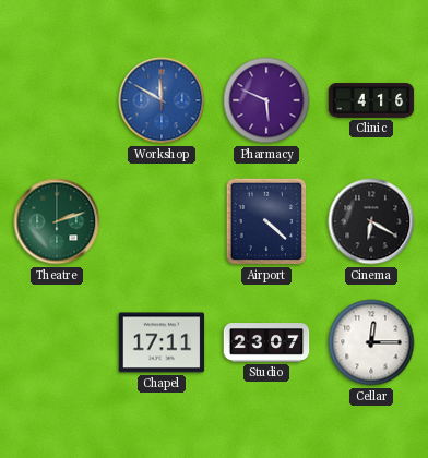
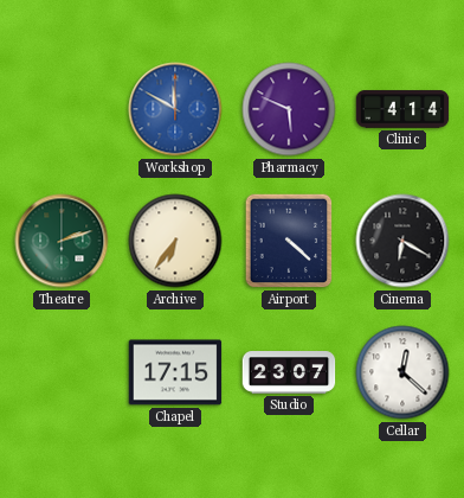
Clinic: 4:16 -> 4:14 (402, 109)
Archive: none -> 6:36 (175, 241)
Chapel: 17:11 -> 17:15 (175, 372)
Cellar: 12:15 -> 12:22 (402, 372)
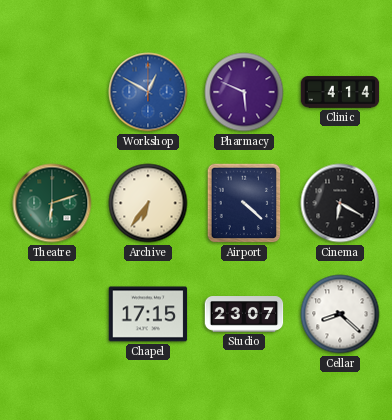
Workshop: 11:50 -> 12:50 (148, 92)
Theatre: 2:12 -> 6:12 (52, 203)
Cellar: 12:22 -> 8:22 (340, 314)
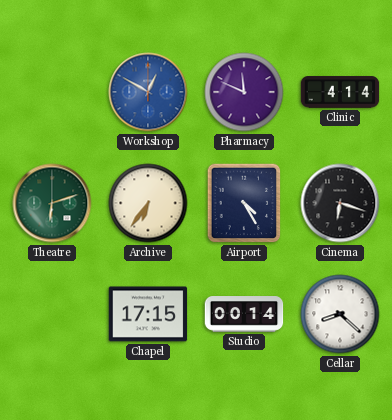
Pharmacy: 5:49 -> 11:49 (244, 92)
Airport: 4:22 -> 4:25 (244, 203)
Cinema: 6:20 -> 6:18 (340, 203)
Studio: 23:07 -> 00:14 (244, 314)
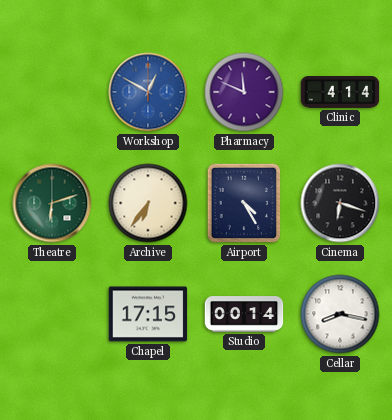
Cellar: 8:22 -> 8:17 (340, 314)
